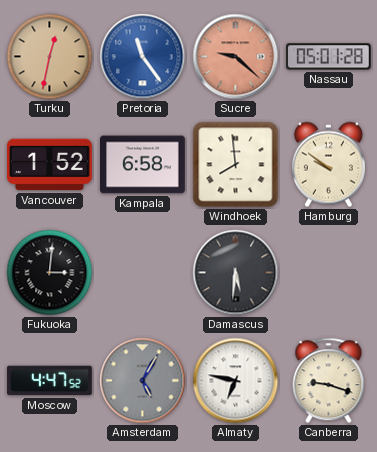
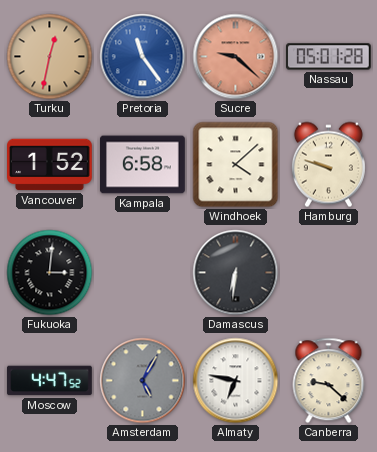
Windhoek: 7:59 -> 4:08 (236, 165)
Hamburg: 9:51 -> 9:48 (328, 165)
Damascus: 5:31 -> 6:31 (236, 273)
Canberra: 9:18 -> 9:22 (329, 381)
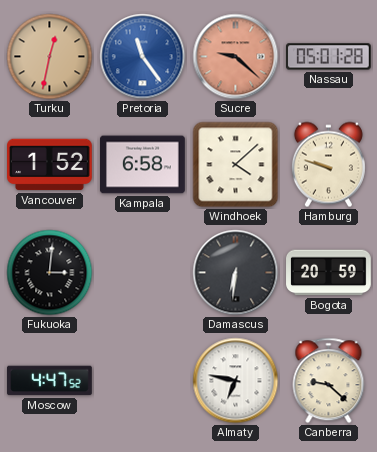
Bogota: none -> 20:59 (329, 273)
Amsterdam: 5:05 -> none (143, 381)
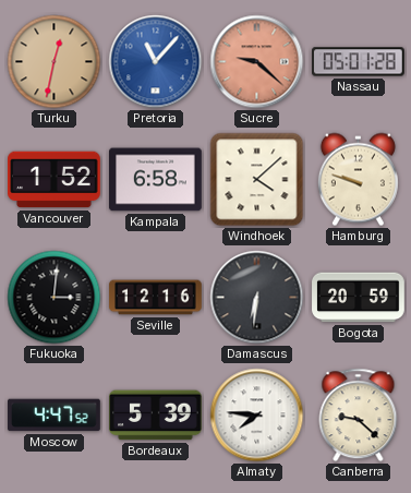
Pretoria: 11:24 -> 11:07 (156, 62)
Seville: none -> 12:16 (156, 298)
Bordeaux: none -> 5:39 (156, 416)
Almaty: 6:47 -> 7:46 (257, 416)
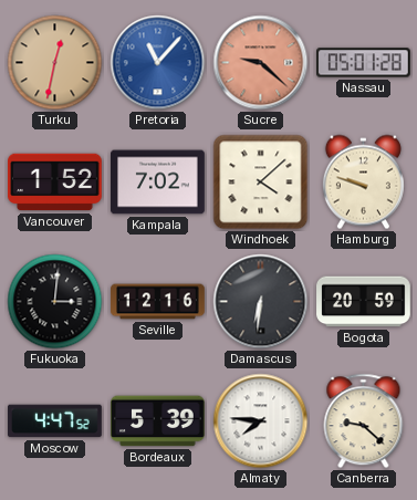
Kampala: 6:58 -> 7:02 (158, 183)
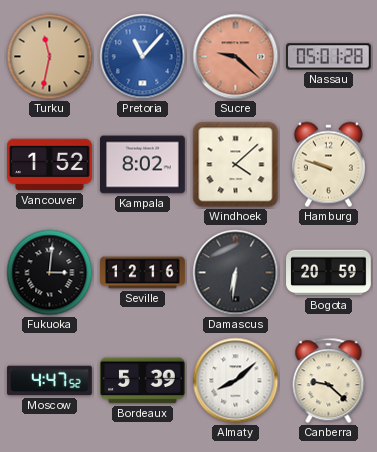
Turku: 12:32 -> 11:32 (50, 57)
Kampala: 7:02 -> 8:02 (143, 165)
Almaty: 7:46 -> 8:08 (236, 381)
